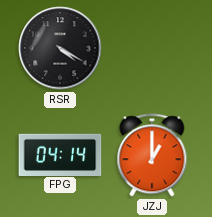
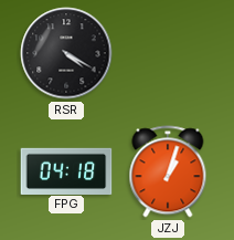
FPG: 04:14 -> 04:18 (66, 170)
JZJ: 1:00 -> 1:03 (168, 171)
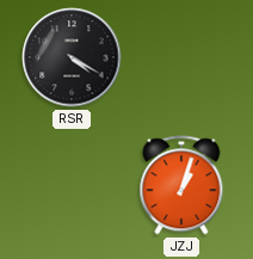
FPG: 04:18 -> none (66, 170)
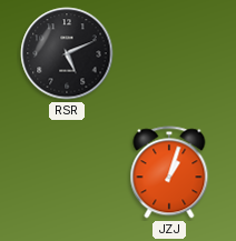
RSR: 4:20 -> 5:11 (67, 53)
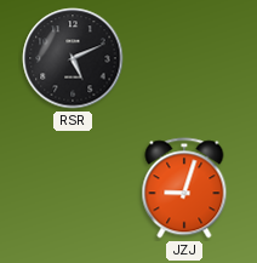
JZJ: 1:03 -> 9:03 (184, 188)
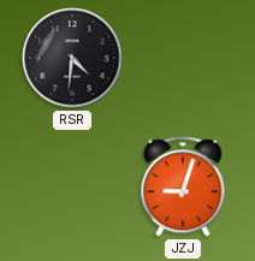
RSR: 5:11 -> 4:31 (72, 58)
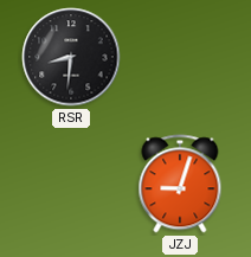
RSR: 4:31 -> 8:31 (71, 57)
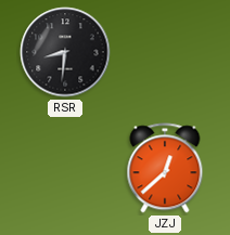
JZJ: 9:03 -> 12:38 (165, 168)
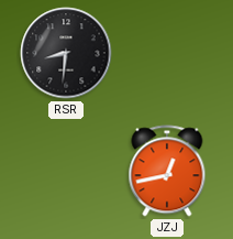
JZJ: 12:38 -> 12:43 (167, 171)
